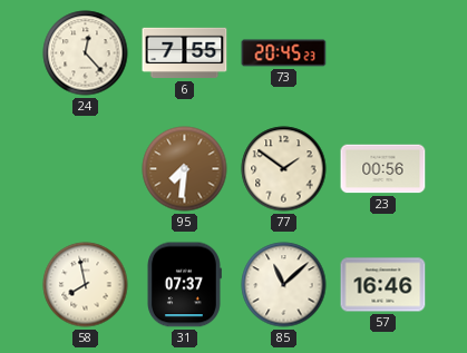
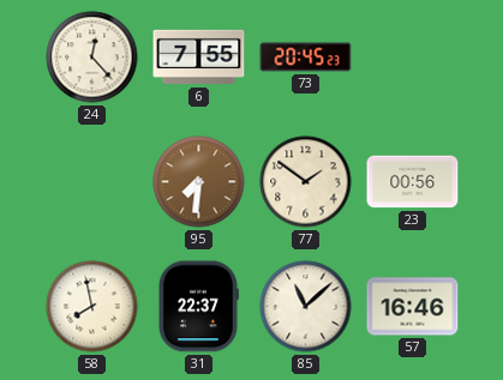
31: 07:37 -> 22:37 (199, 307)
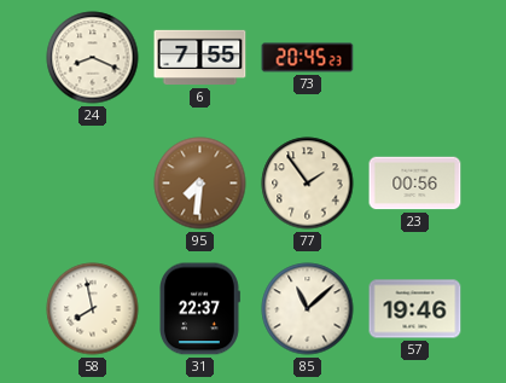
24: 12:23 -> 8:19 (93, 58)
77: 1:51 -> 1:54 (308, 184)
57: 16:46 -> 19:46 (415, 309)
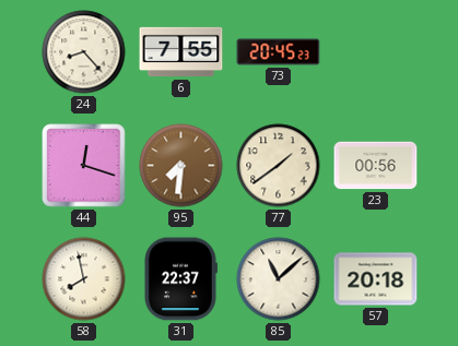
24: 8:19 -> 8:23 (84, 52)
44: none -> 12:18 (84, 166)
77: 1:54 -> 1:39 (279, 166)
57: 19:46 -> 20:18 (376, 279)
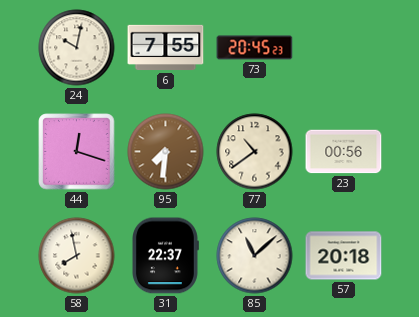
24: 8:23 -> 10:02 (77, 48)
77: 1:39 -> 10:39 (255, 152)
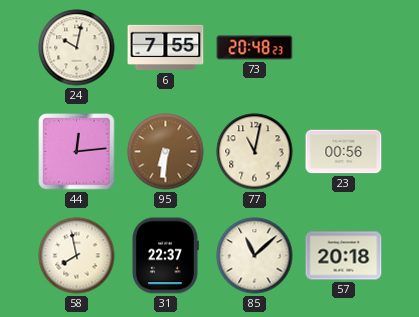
73: 20:45 -> 20:48 (255, 48)
44: 12:18 -> 12:14 (77, 152)
95: 7:31 -> 6:31 (166, 152)
77: 10:39 -> 11:02 (255, 152)
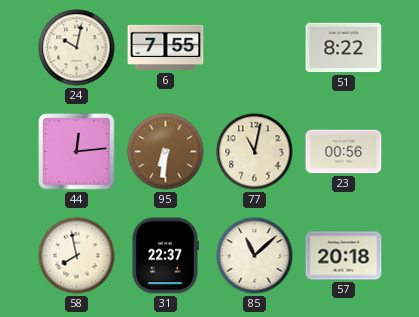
73: 20:48 -> none (255, 48)
51: none -> 8:22 (344, 48)
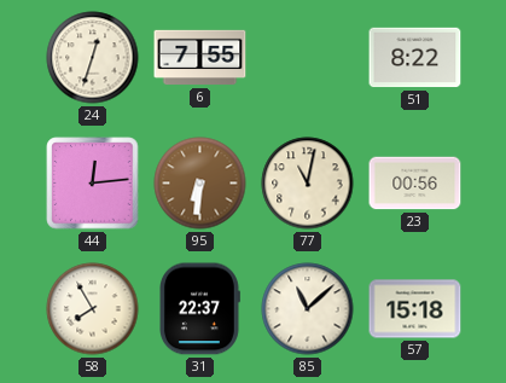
24: 10:02 -> 12:33 (93, 58)
58: 7:58 -> 7:55 (93, 309)
57: 20:18 -> 15:18 (415, 309)
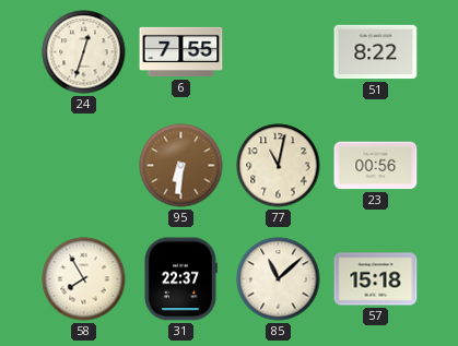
44: 12:14 -> none (93, 184)
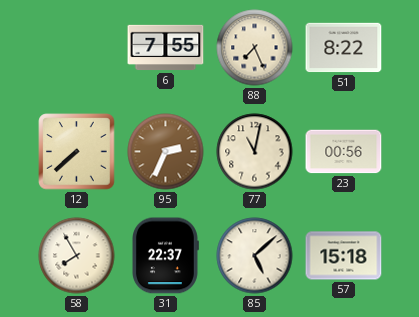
24: 12:33 -> none (84, 52)
88: none -> 7:26 (255, 48)
12: none -> 7:38 (77, 152)
95: 6:31 -> 2:34 (166, 152)
85: 11:08 -> 5:08 (255, 256)
